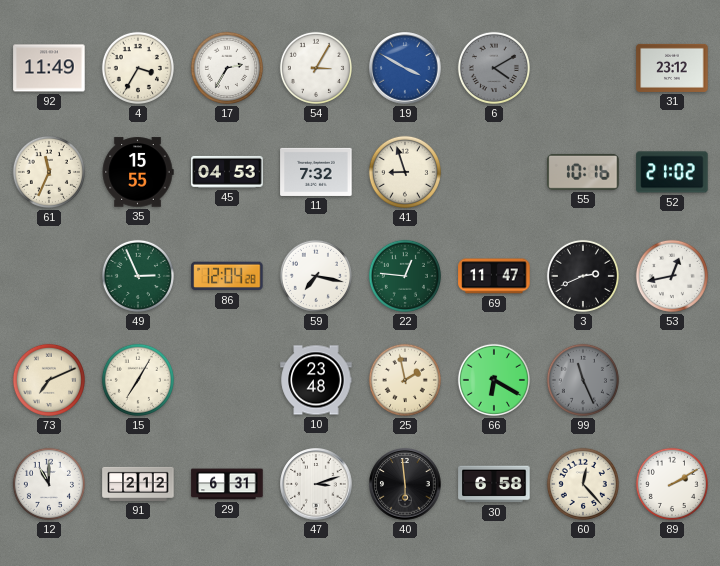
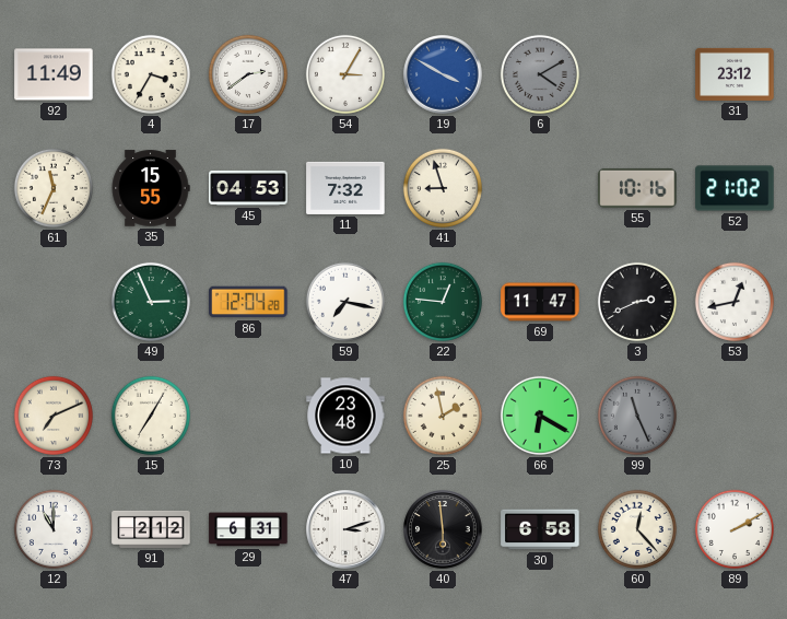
17: 2:35 -> 2:39 (248, 74)
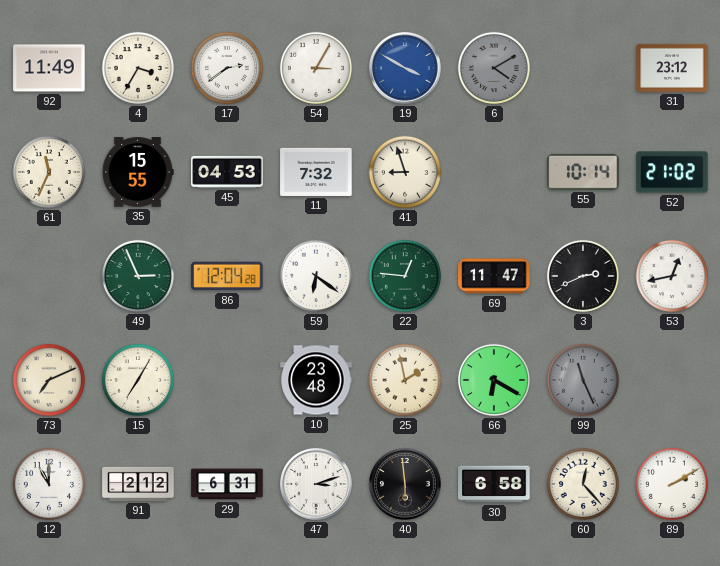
55: 10:16 -> 10:14 (583, 172)
59: 7:17 -> 6:21 (316, 276)
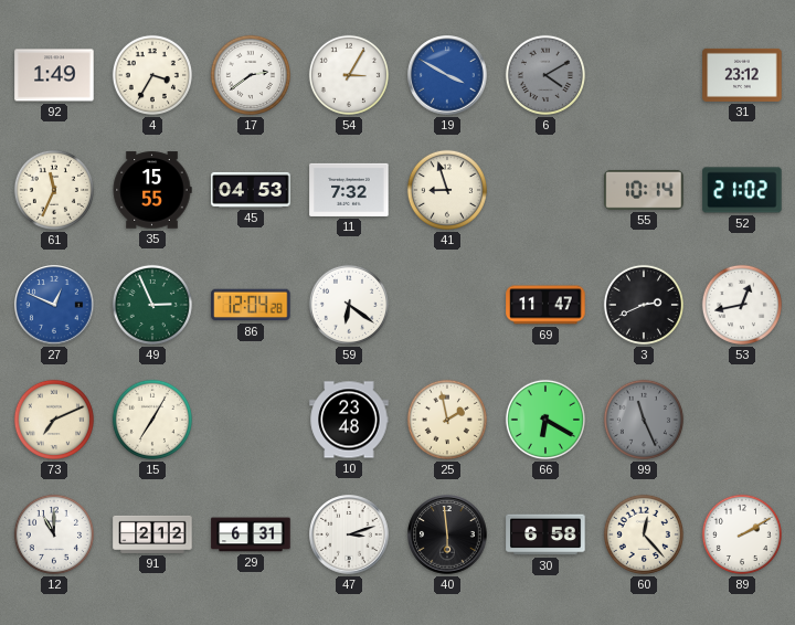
92: 11:49 -> 1:49 (54, 75)
27: none -> 12:49 (54, 305)
22: 12:46 -> none (405, 276)
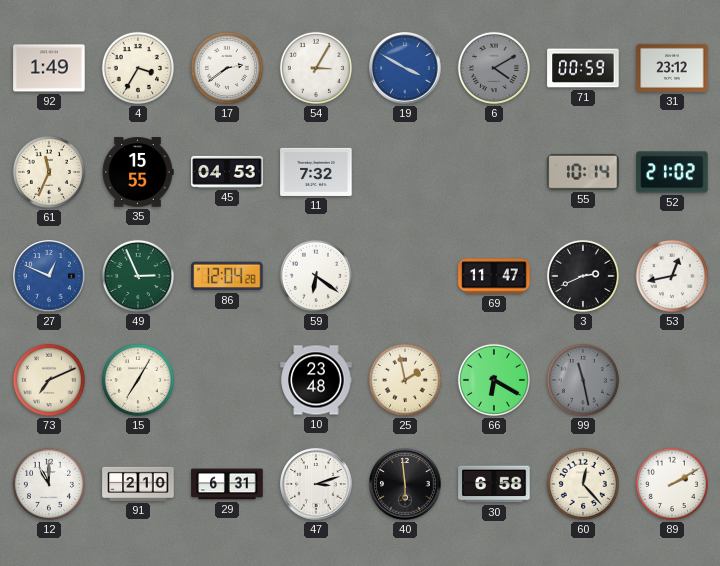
71: none -> 00:59 (583, 68)
41: 8:57 -> none (447, 190)
99: 11:26 -> 11:28 (583, 380)
91: 2:12 -> 2:10 (138, 484)
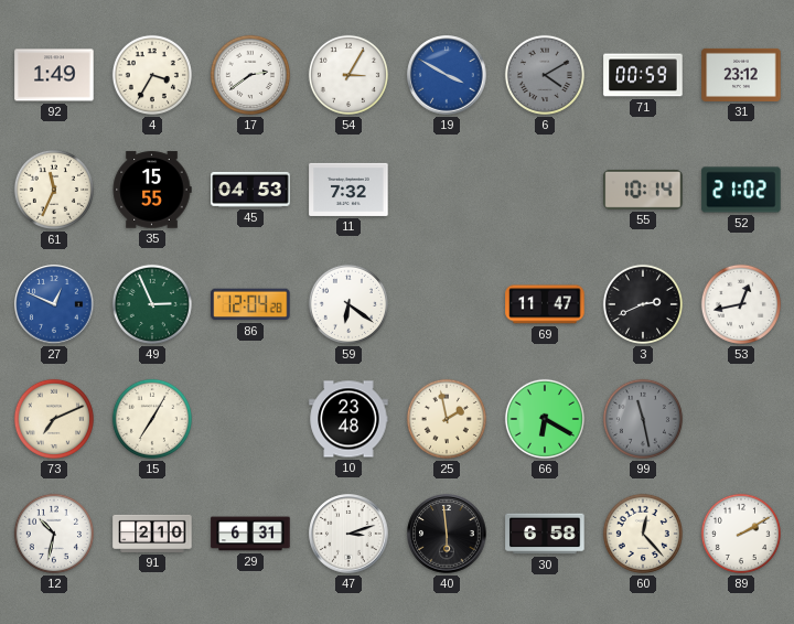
12: 11:00 -> 10:32 (54, 534)
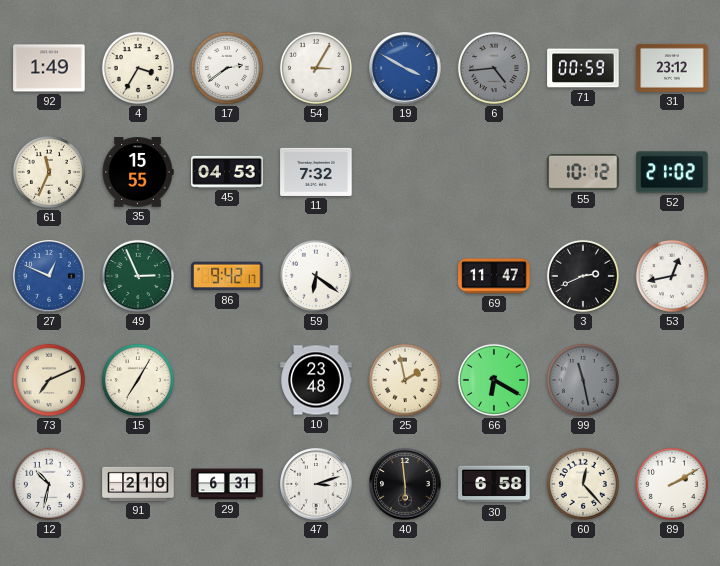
6: 4:10 -> 4:44 (494, 68)
55: 10:14 -> 10:12 (583, 172)
86: 12:04 -> 9:42 (227, 276)
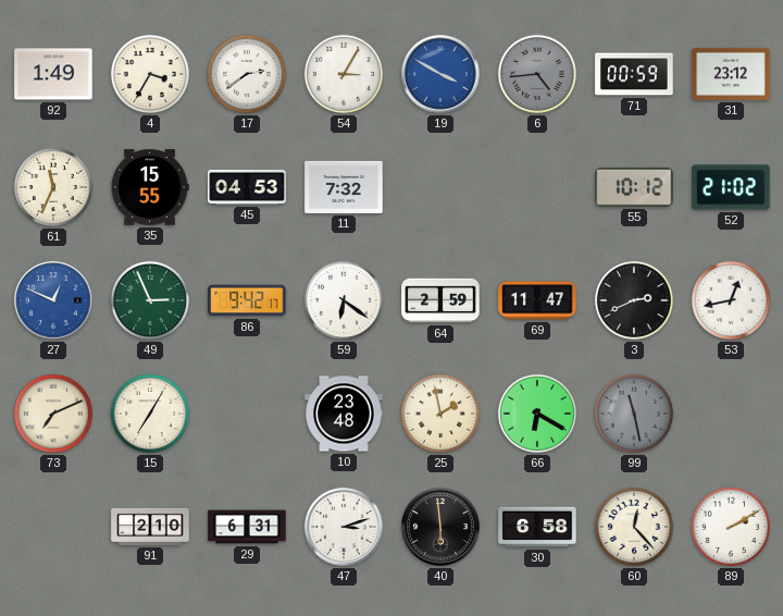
64: none -> 2:59 (440, 300)
12: 10:32 -> none (49, 484)
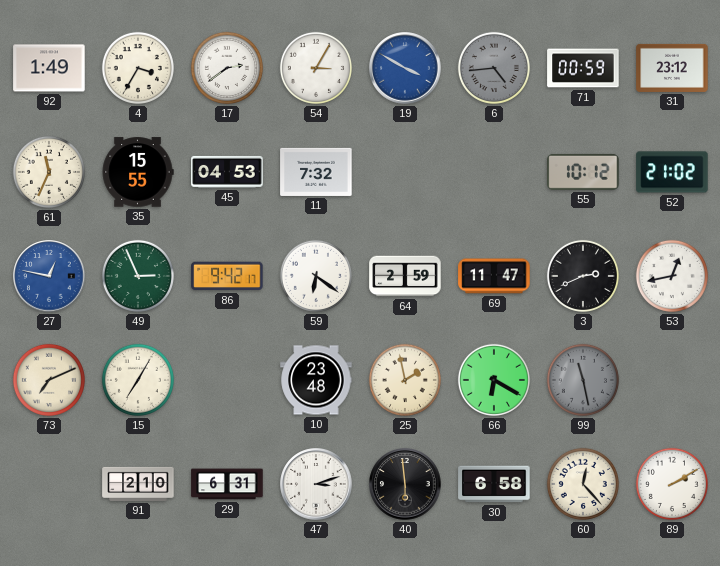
27: 12:49 -> 12:47 (49, 276)
